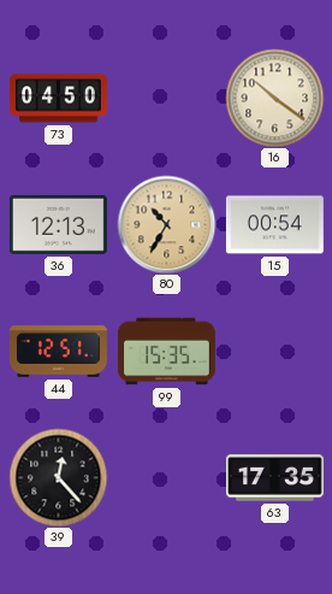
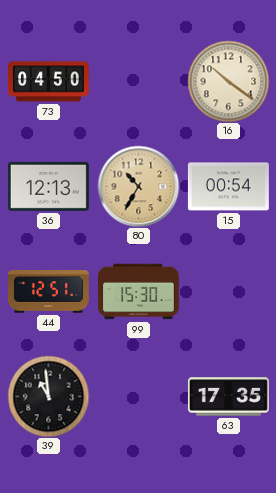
99: 15:35 -> 15:30 (138, 292)
39: 12:23 -> 10:59 (48, 396)
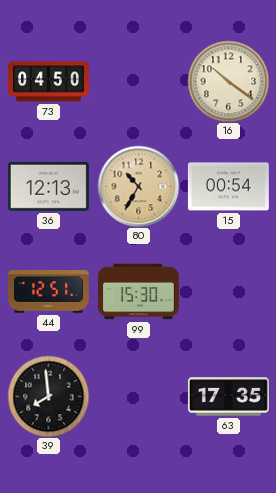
39: 10:59 -> 7:59 (48, 396)
